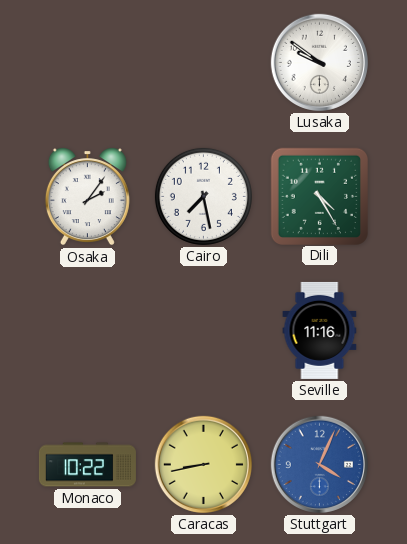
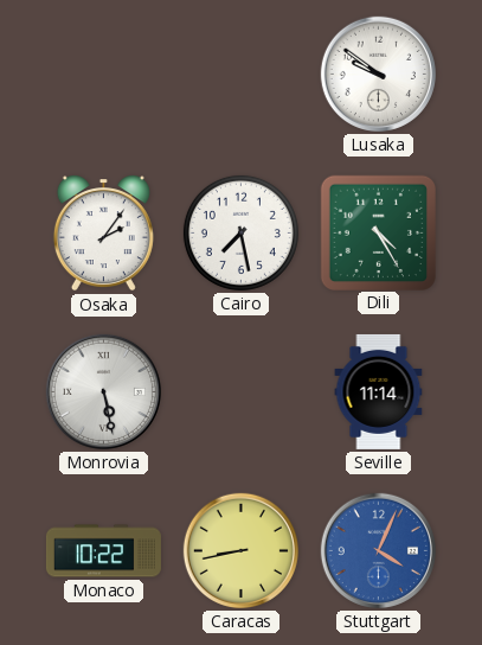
Monrovia: none -> 5:28 (103, 391)
Seville: 11:16 -> 11:14 (379, 391)
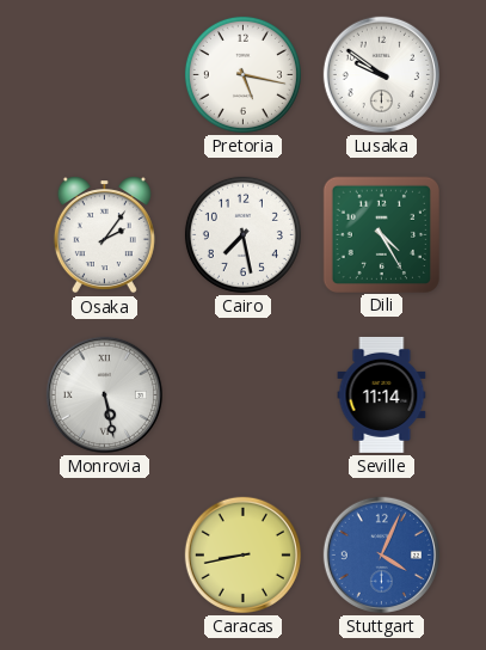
Pretoria: none -> 5:17 (242, 74)
Monaco: 10:22 -> none (103, 551)
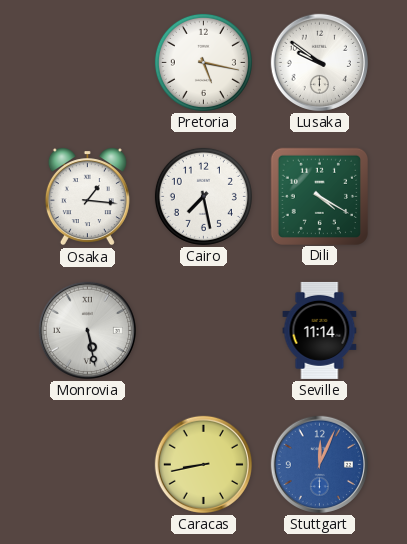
Osaka: 2:06 -> 1:16 (87, 197)
Dili: 4:25 -> 4:20 (319, 196)
Stuttgart: 4:04 -> 12:04 (319, 464)
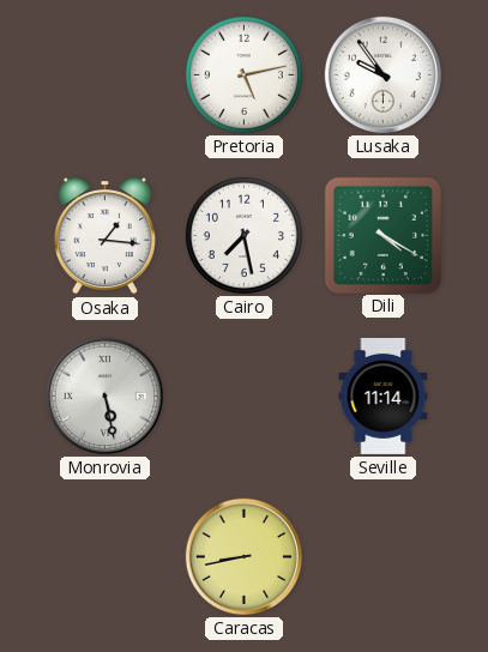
Pretoria: 5:17 -> 5:13 (243, 74)
Lusaka: 9:51 -> 9:54 (382, 74)
Stuttgart: 12:04 -> none (319, 464)
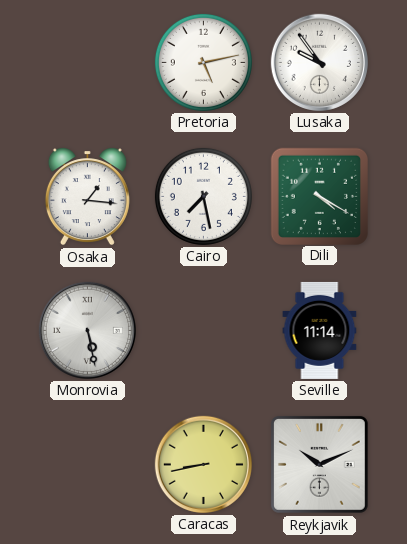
Reykjavik: none -> 10:11 (319, 464)
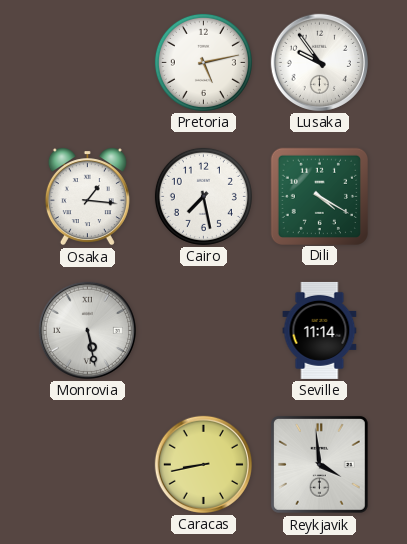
Reykjavik: 10:11 -> 3:59 (319, 464)
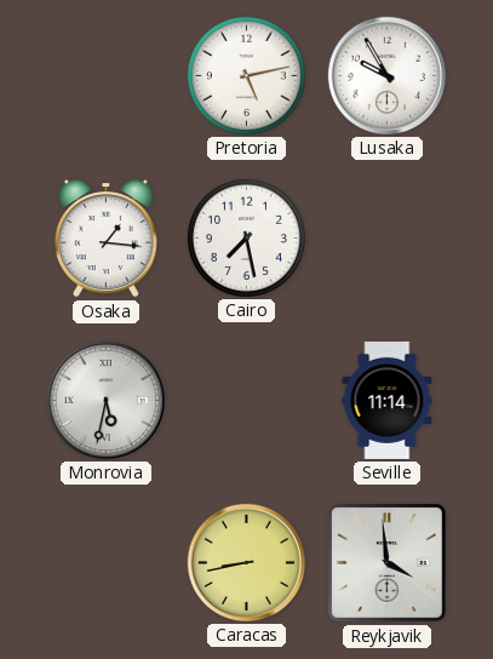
Lusaka: 9:54 -> 9:55 (386, 75)
Dili: 4:20 -> none (319, 196)
Monrovia: 5:28 -> 5:32 (105, 400)
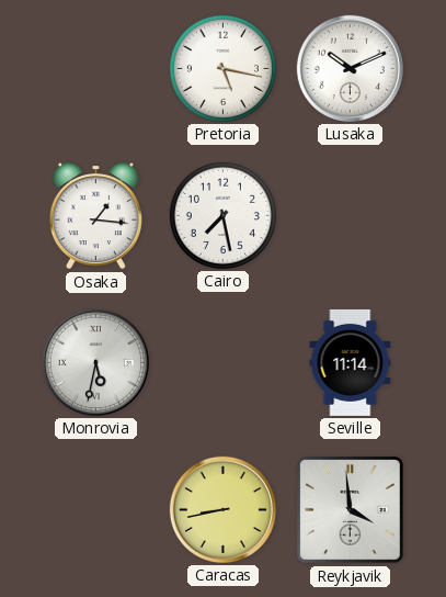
Pretoria: 5:13 -> 5:17 (222, 68)
Lusaka: 9:55 -> 10:11 (350, 68)
